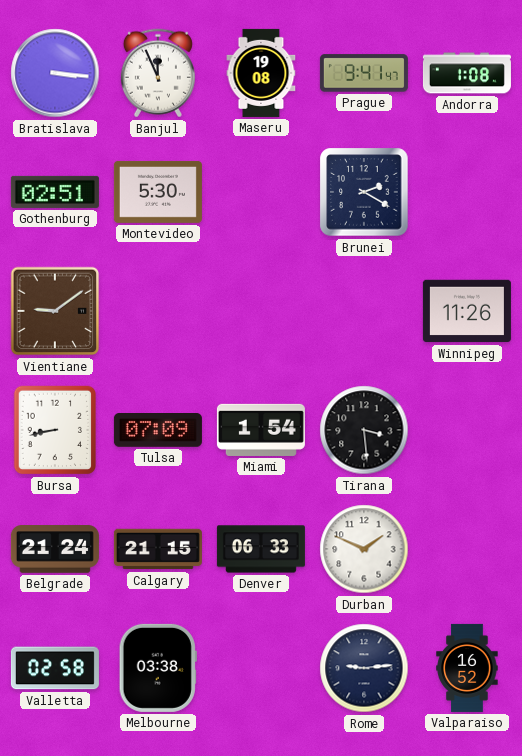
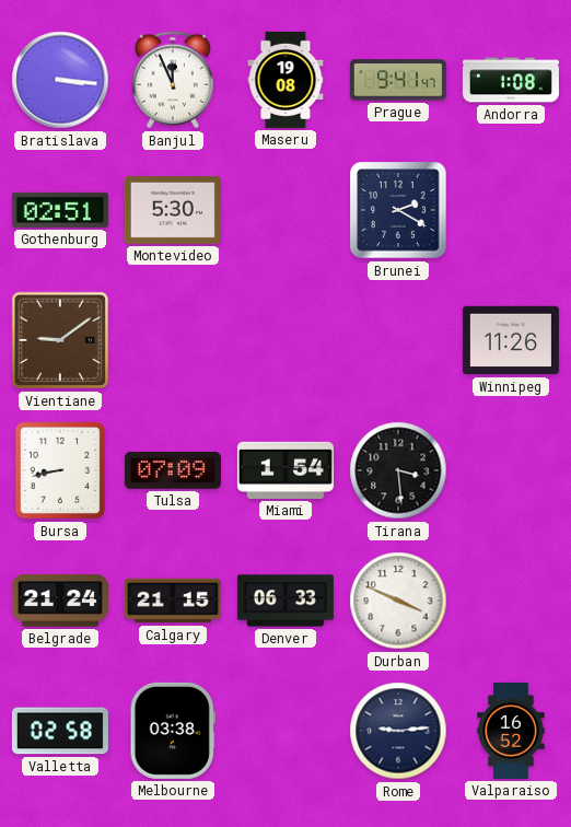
Durban: 1:49 -> 3:49 (398, 601)
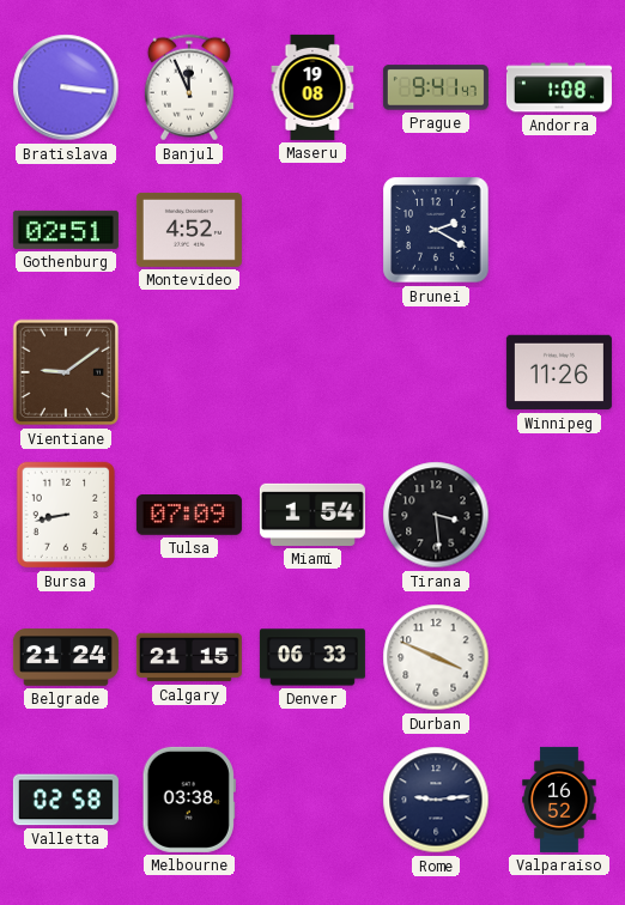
Montevideo: 5:30 -> 4:52 (189, 230)
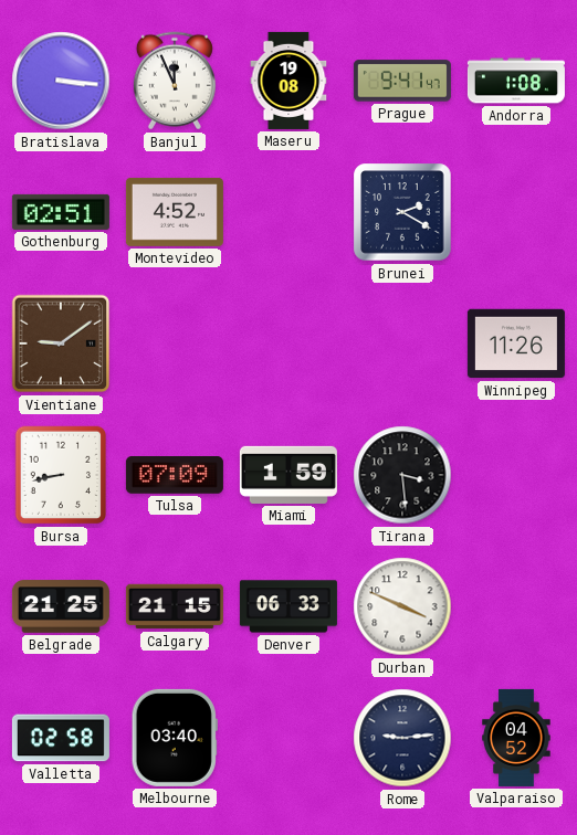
Miami: 1:54 -> 1:59 (288, 475)
Belgrade: 21:24 -> 21:25 (61, 606)
Melbourne: 03:38 -> 03:40 (175, 738)
Valparaiso: 16:52 -> 04:52 (516, 738)
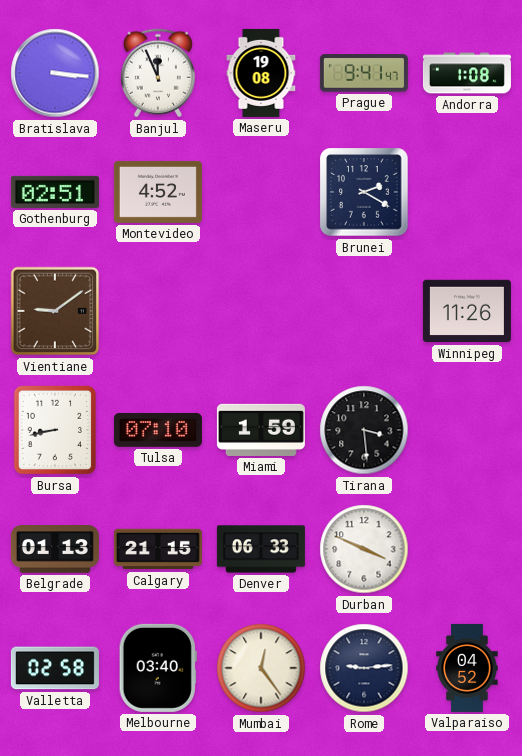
Tulsa: 07:09 -> 07:10 (158, 430)
Belgrade: 21:25 -> 01:13 (55, 549)
Mumbai: none -> 12:24 (261, 668)
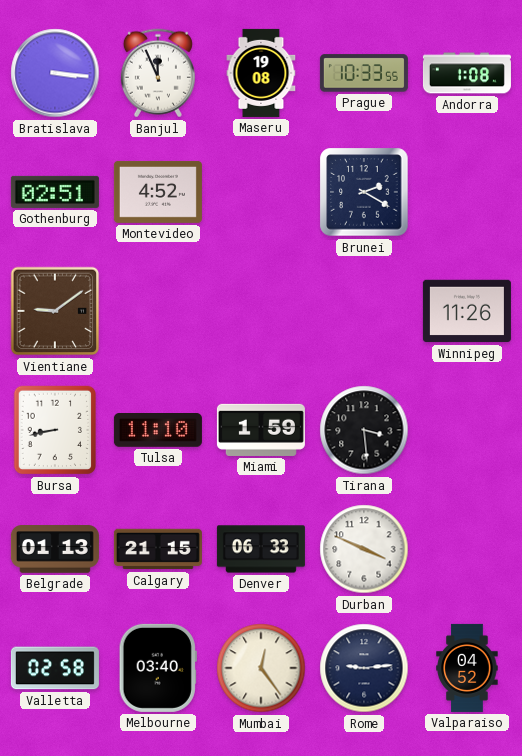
Prague: 9:41 -> 10:33 (364, 73)
Tulsa: 07:10 -> 11:10 (158, 430)
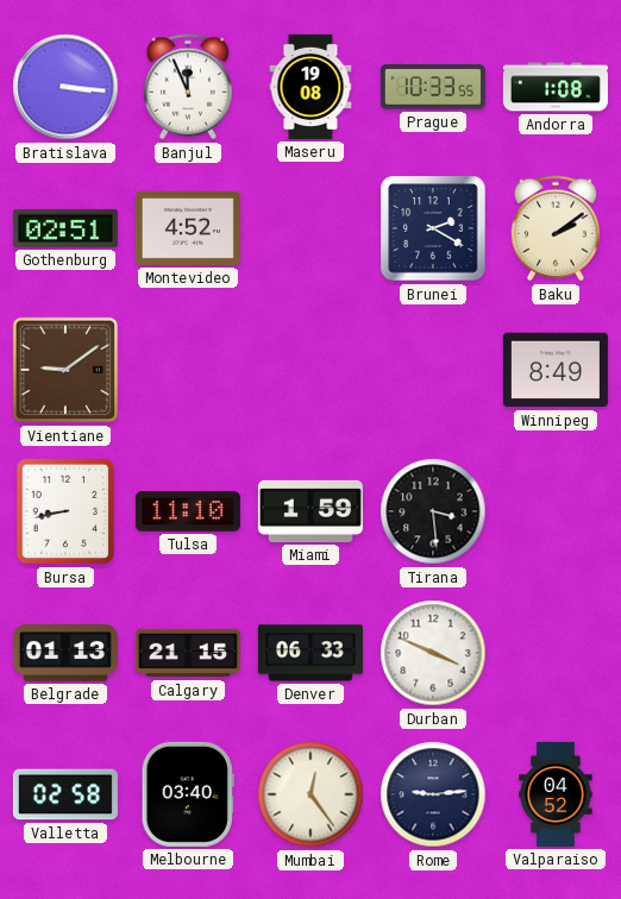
Baku: none -> 2:09 (556, 228)
Winnipeg: 11:26 -> 8:49 (556, 370)
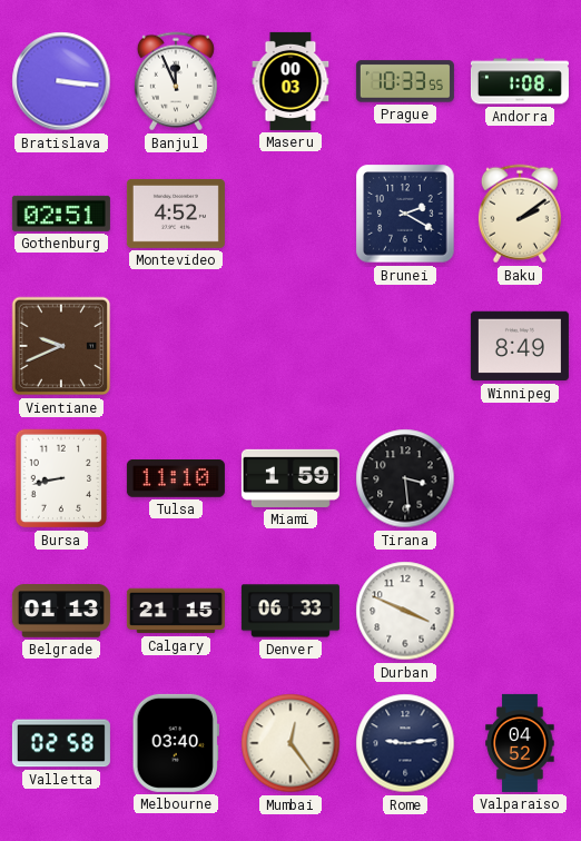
Maseru: 19:08 -> 00:03 (290, 81)
Vientiane: 9:09 -> 9:41 (61, 346)
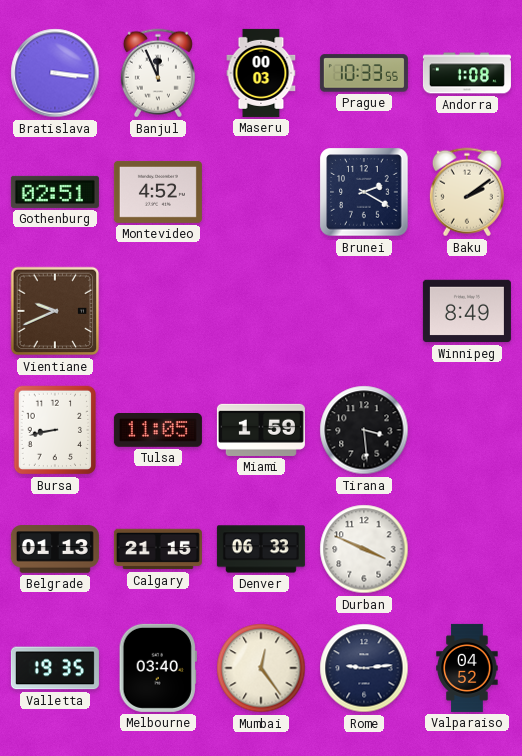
Tulsa: 11:10 -> 11:05 (158, 430)
Valletta: 02:58 -> 19:35 (55, 668)
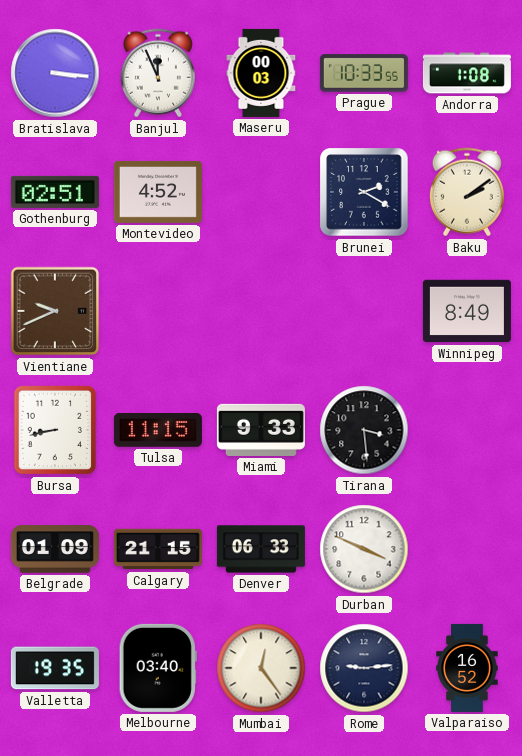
Tulsa: 11:05 -> 11:15 (158, 430)
Miami: 1:59 -> 9:33 (261, 430)
Belgrade: 01:13 -> 01:09 (55, 549)
Valparaiso: 04:52 -> 16:52 (467, 668)
